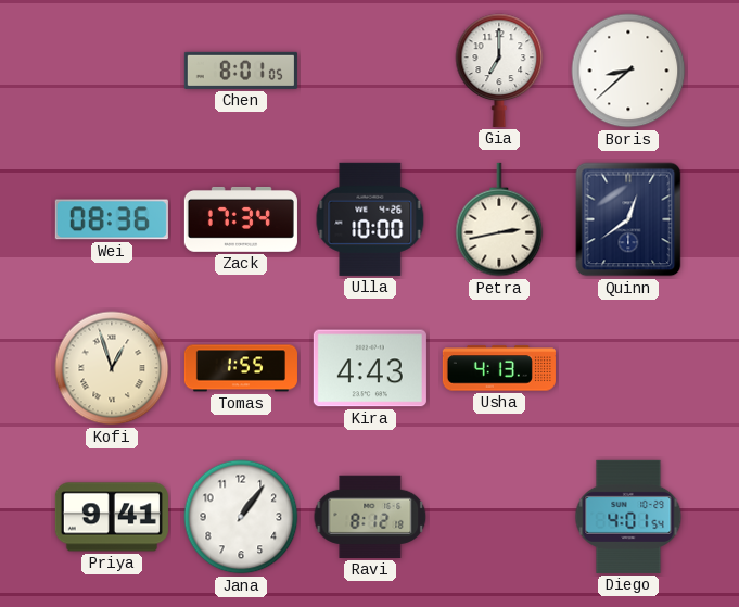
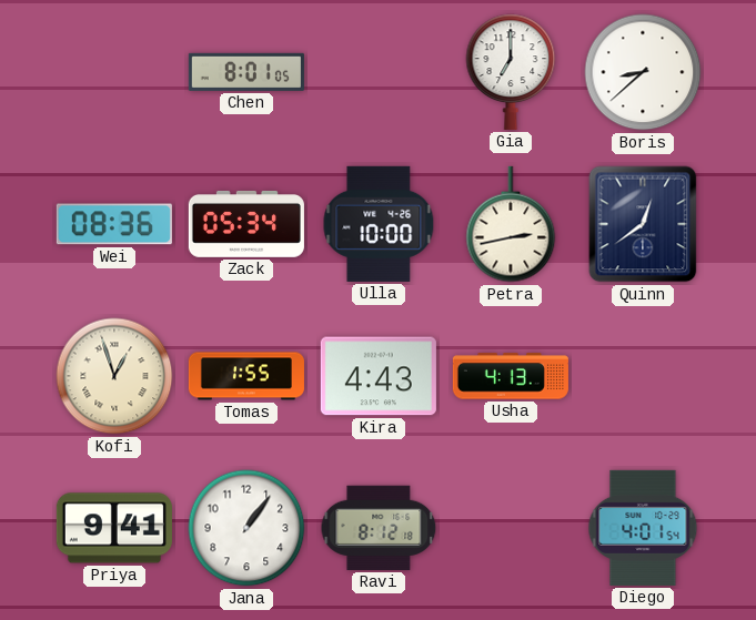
Zack: 17:34 -> 05:34 (246, 224)
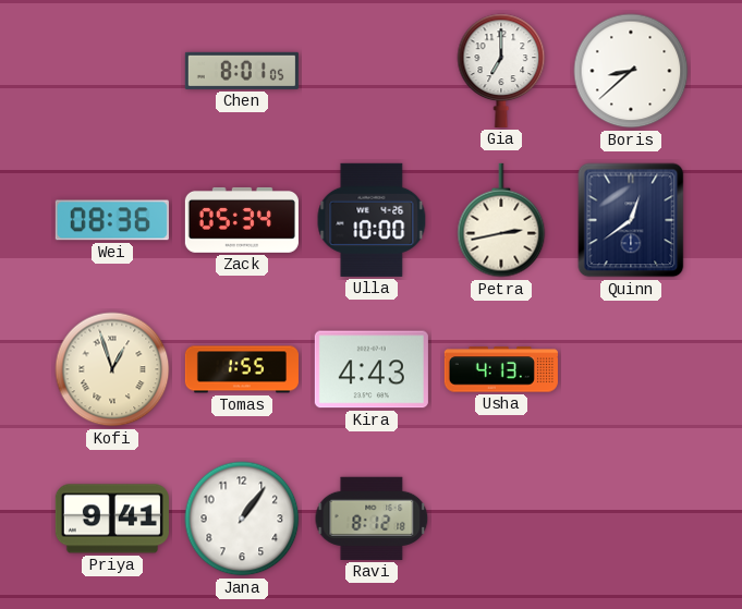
Diego: 4:01 -> none (643, 528)
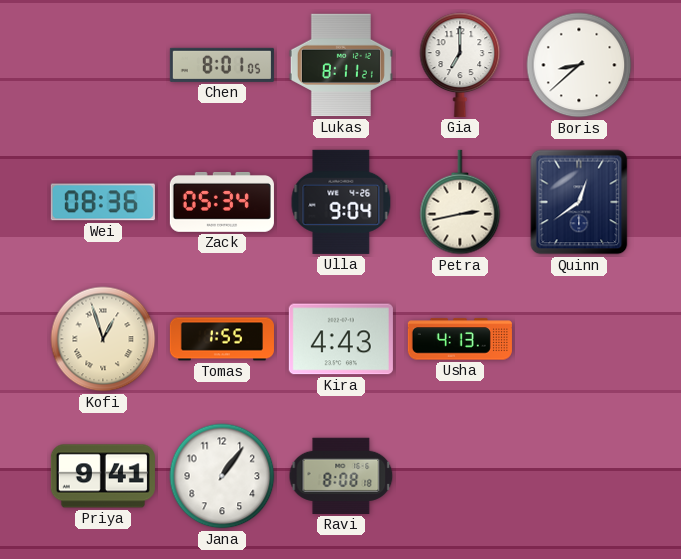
Lukas: none -> 8:11 (341, 65)
Ulla: 10:00 -> 9:04 (341, 202)
Ravi: 8:12 -> 8:08 (341, 476)
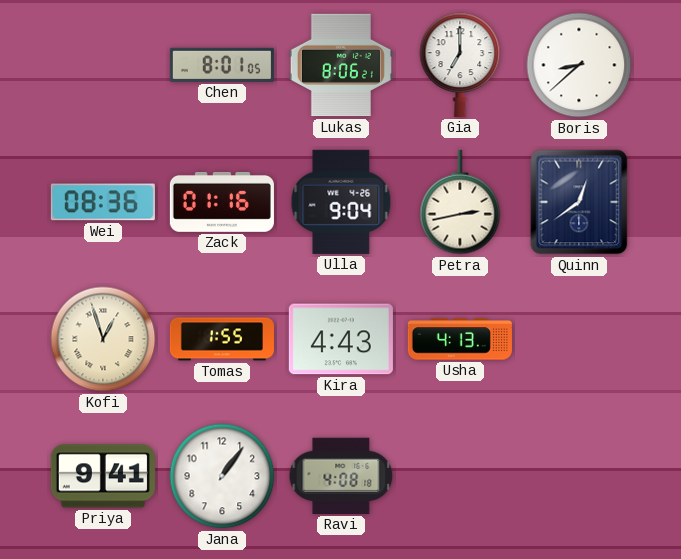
Lukas: 8:11 -> 8:06 (341, 65)
Zack: 05:34 -> 01:16 (222, 202)
Ravi: 8:08 -> 4:08 (341, 476)
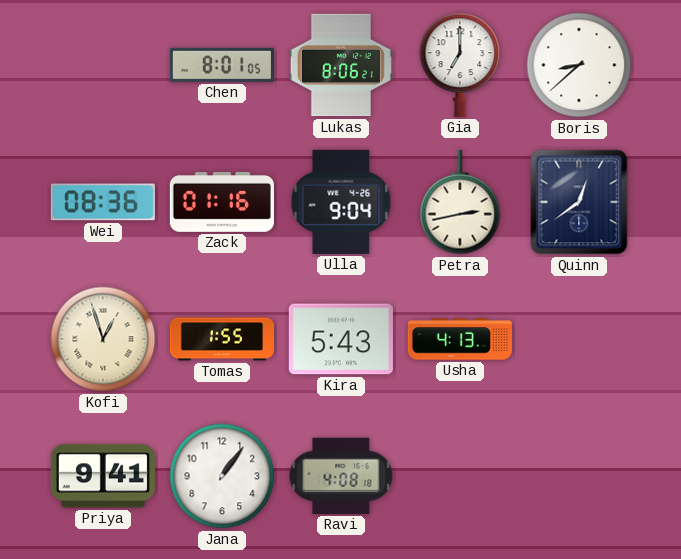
Kira: 4:43 -> 5:43 (341, 339)
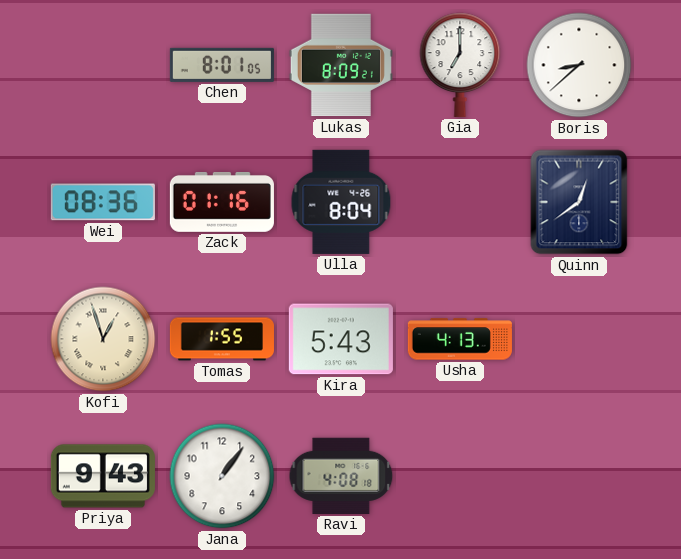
Lukas: 8:06 -> 8:09 (341, 65)
Ulla: 9:04 -> 8:04 (341, 202)
Petra: 2:43 -> none (460, 202)
Priya: 9:41 -> 9:43 (103, 476)
